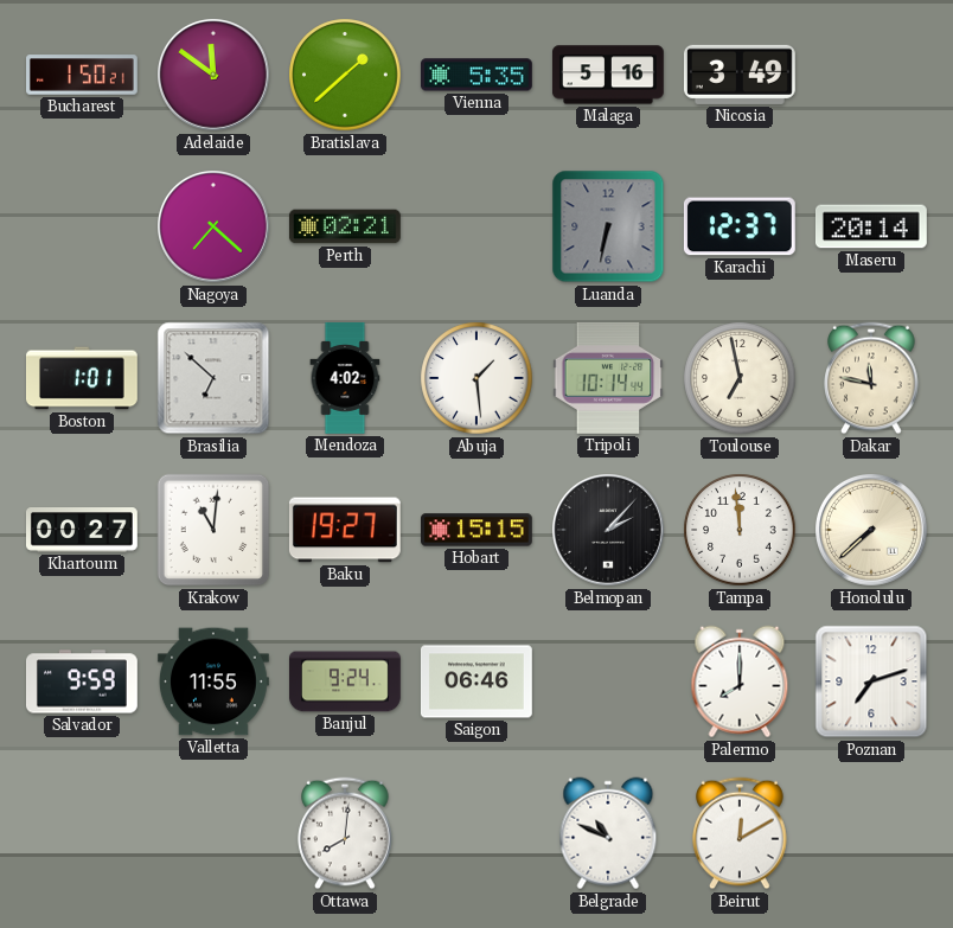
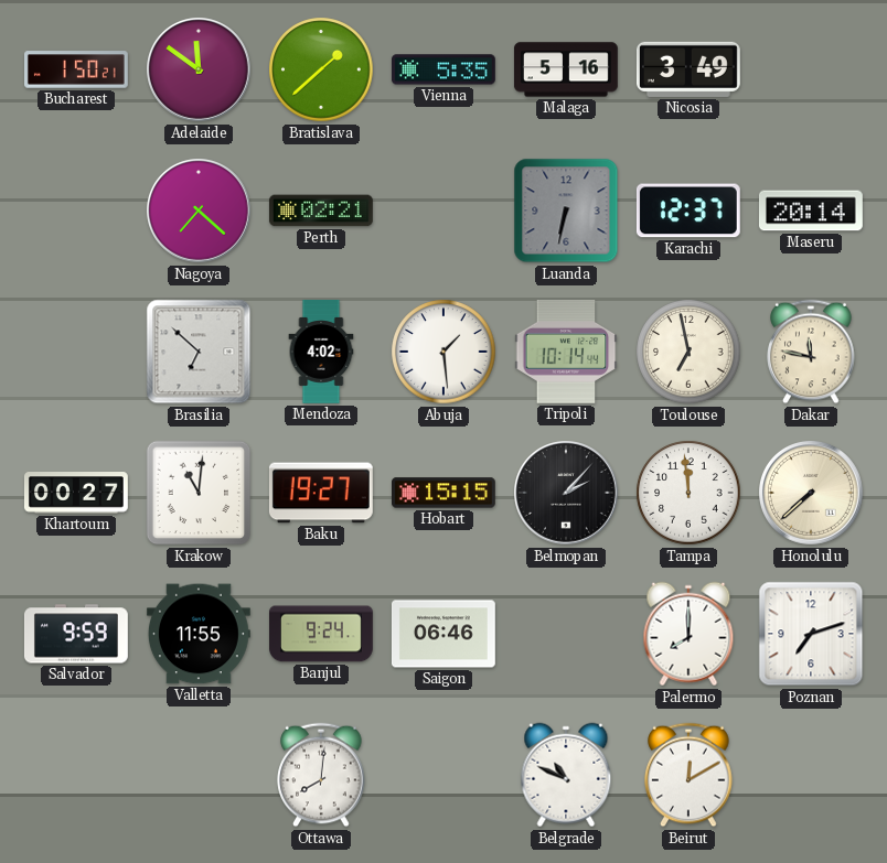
Boston: 1:01 -> none (82, 378)
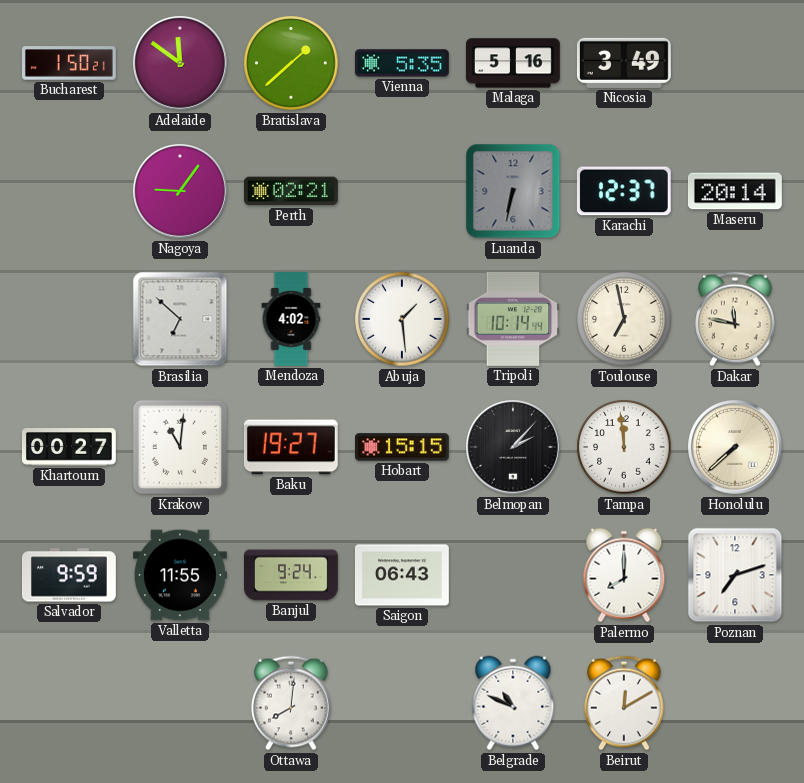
Nagoya: 7:22 -> 9:06 (181, 192)
Saigon: 06:46 -> 06:43 (402, 575)
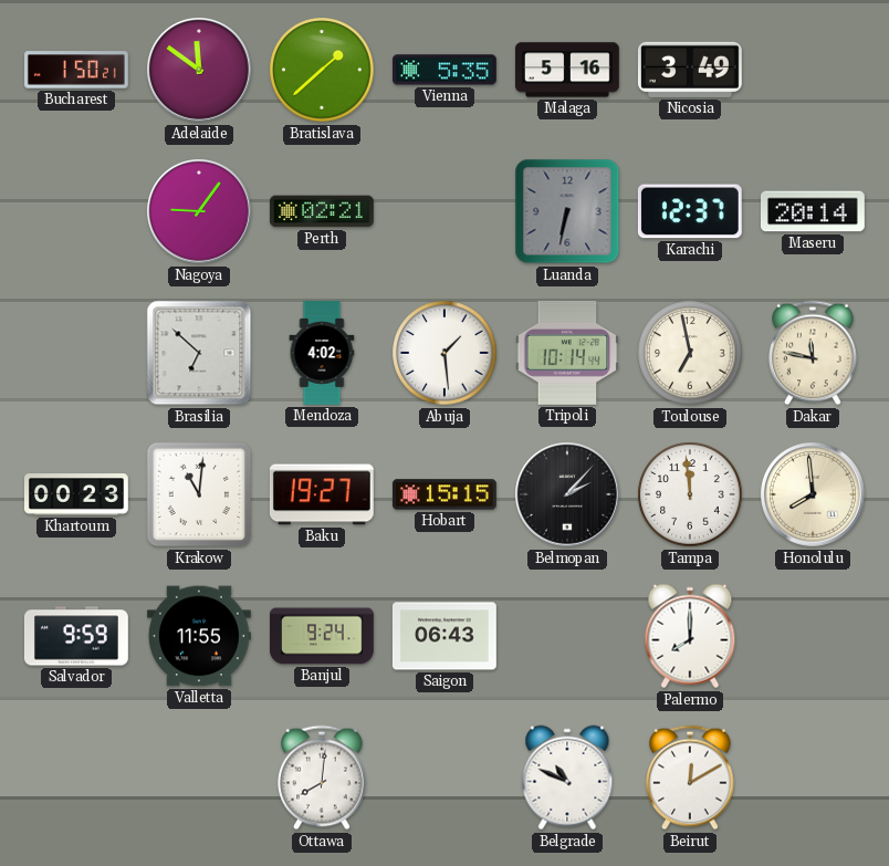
Khartoum: 00:27 -> 00:23 (76, 495)
Honolulu: 7:38 -> 7:59 (814, 495)
Poznan: 7:12 -> none (735, 575)
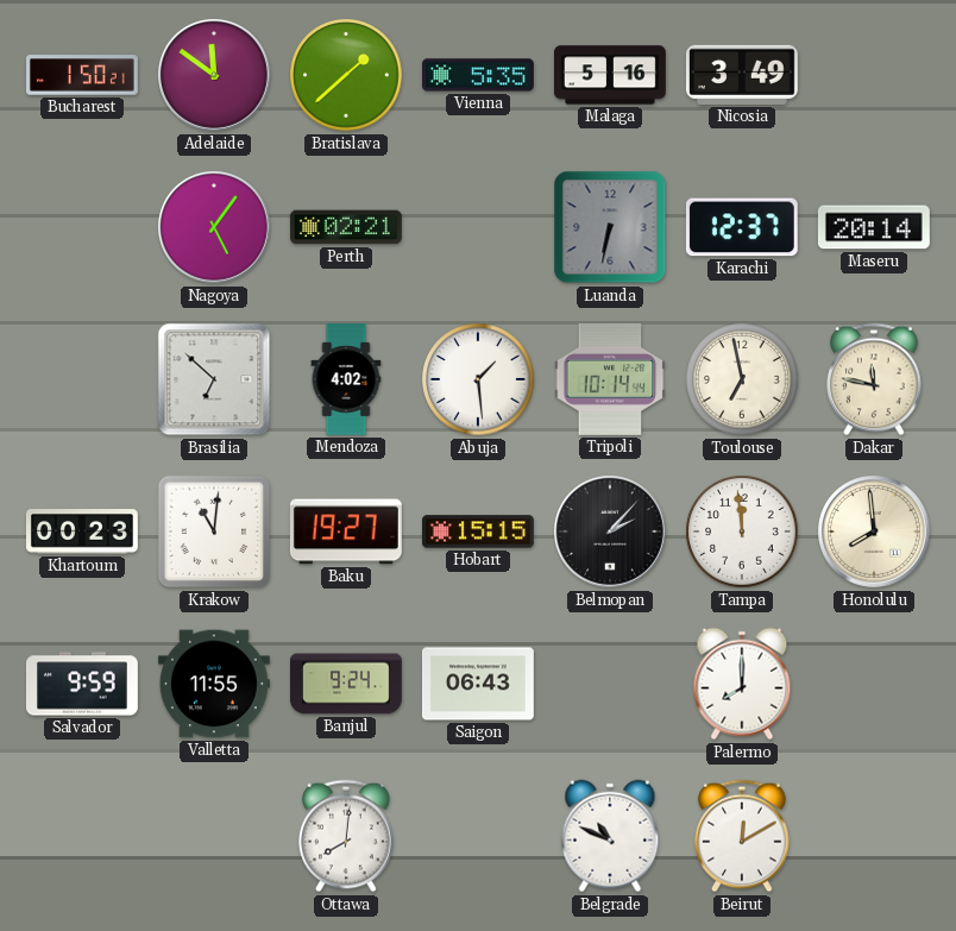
Nagoya: 9:06 -> 5:06 (215, 228)
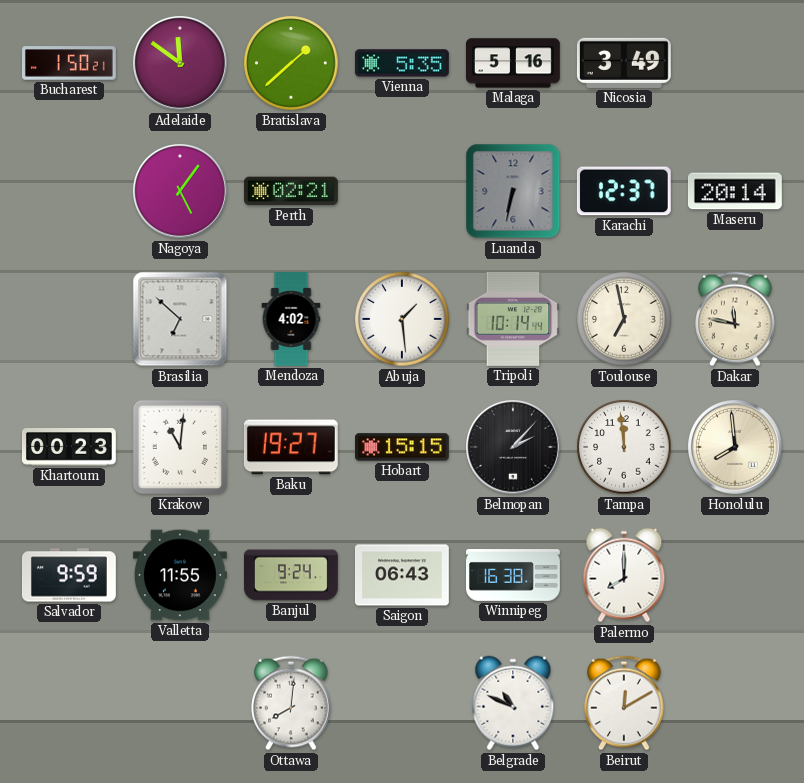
Winnipeg: none -> 16:38 (514, 575)
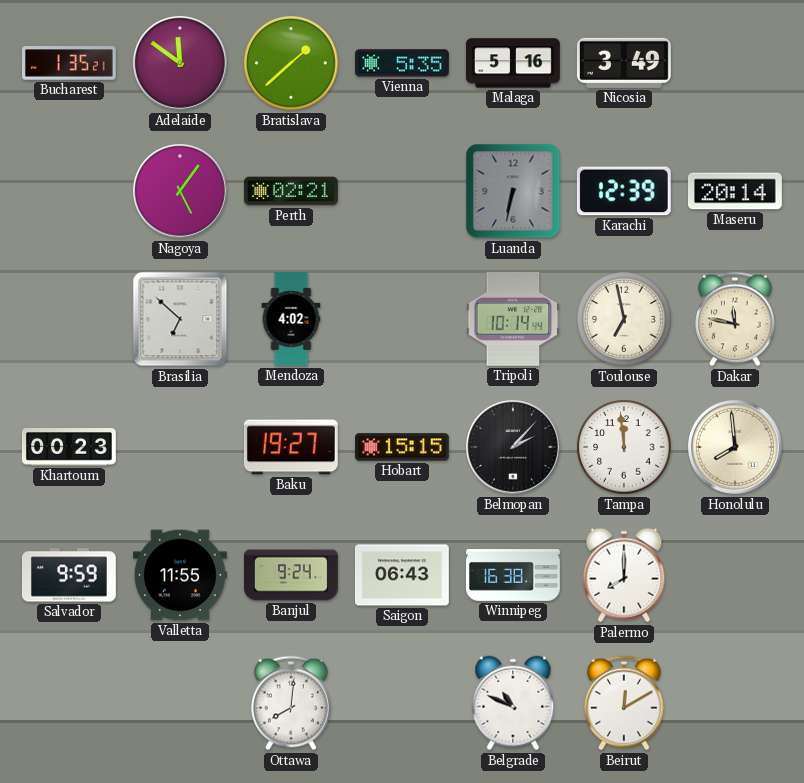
Bucharest: 1:50 -> 1:35 (70, 63)
Karachi: 12:37 -> 12:39 (624, 191)
Abuja: 1:29 -> none (402, 319)
Krakow: 11:01 -> none (180, 447)
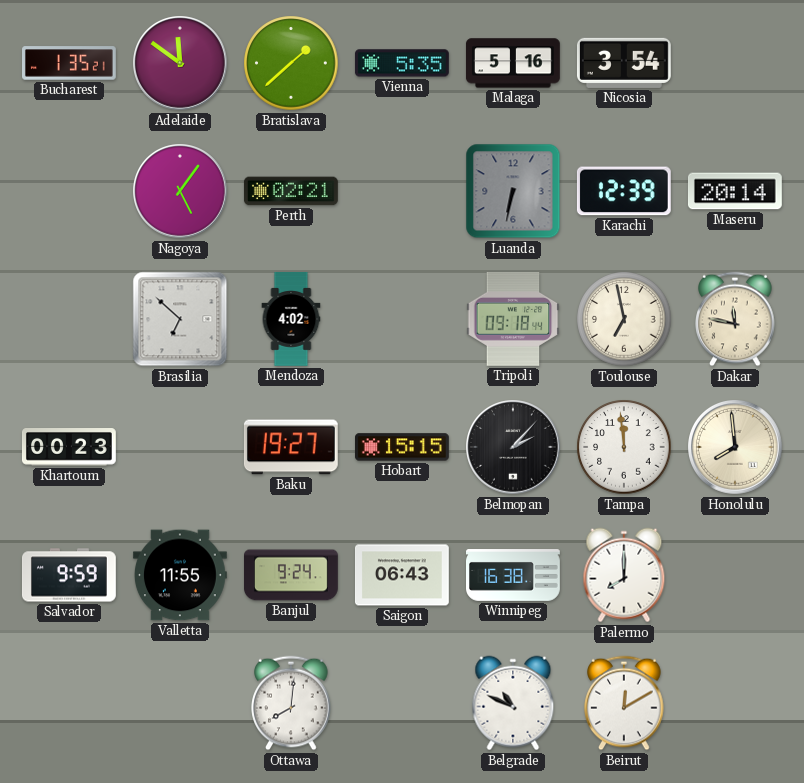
Nicosia: 3:49 -> 3:54 (624, 63)
Tripoli: 10:14 -> 09:18 (513, 319)
